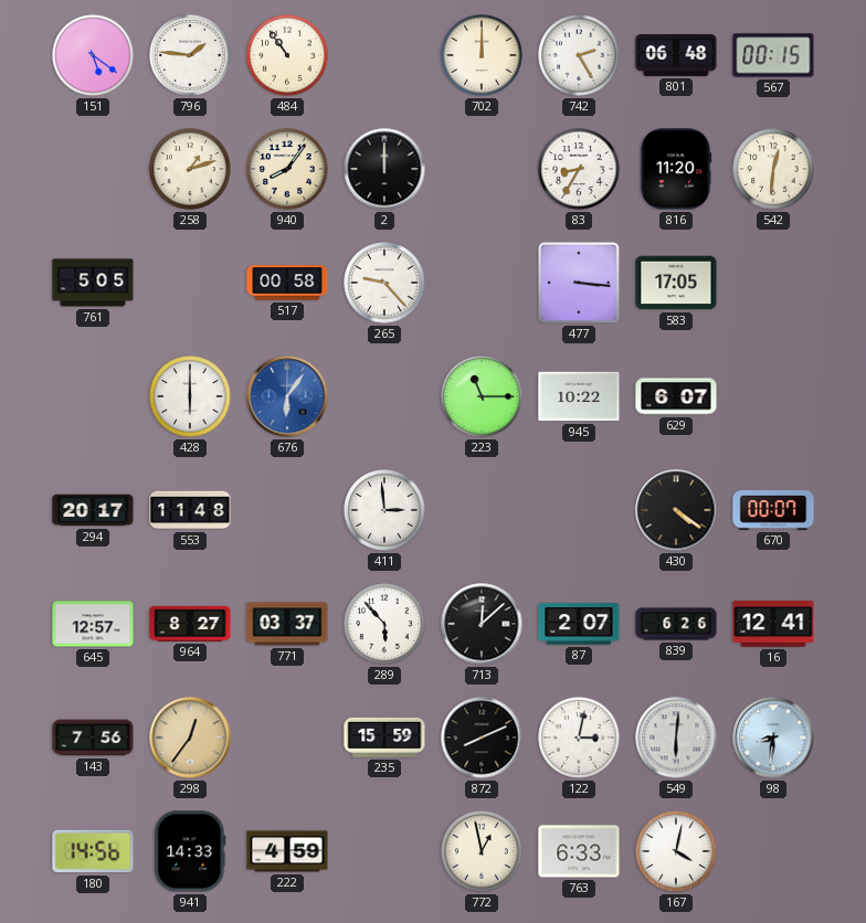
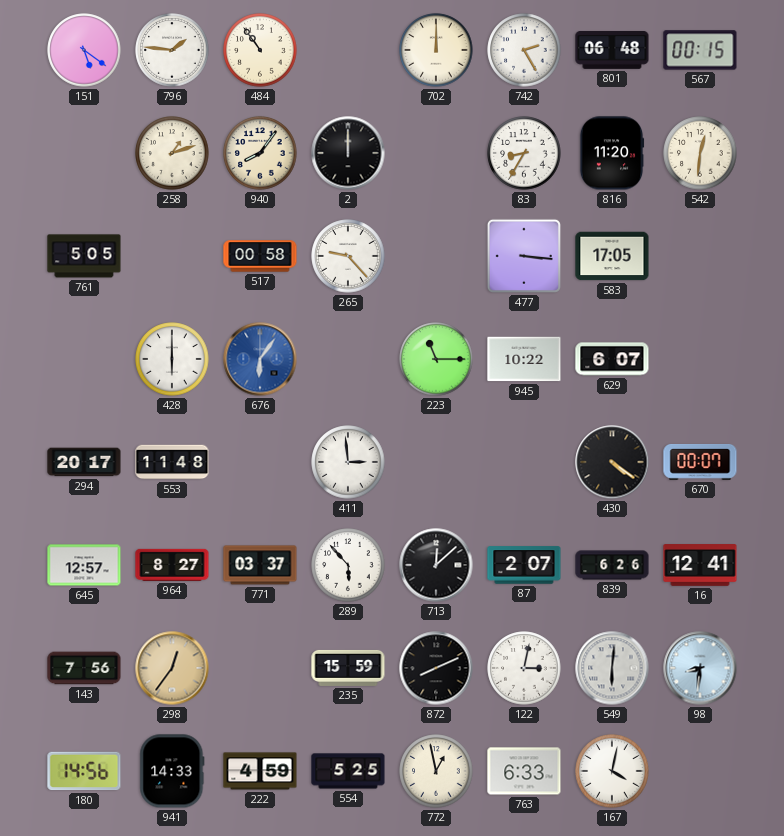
554: none -> 5:25 (348, 771)
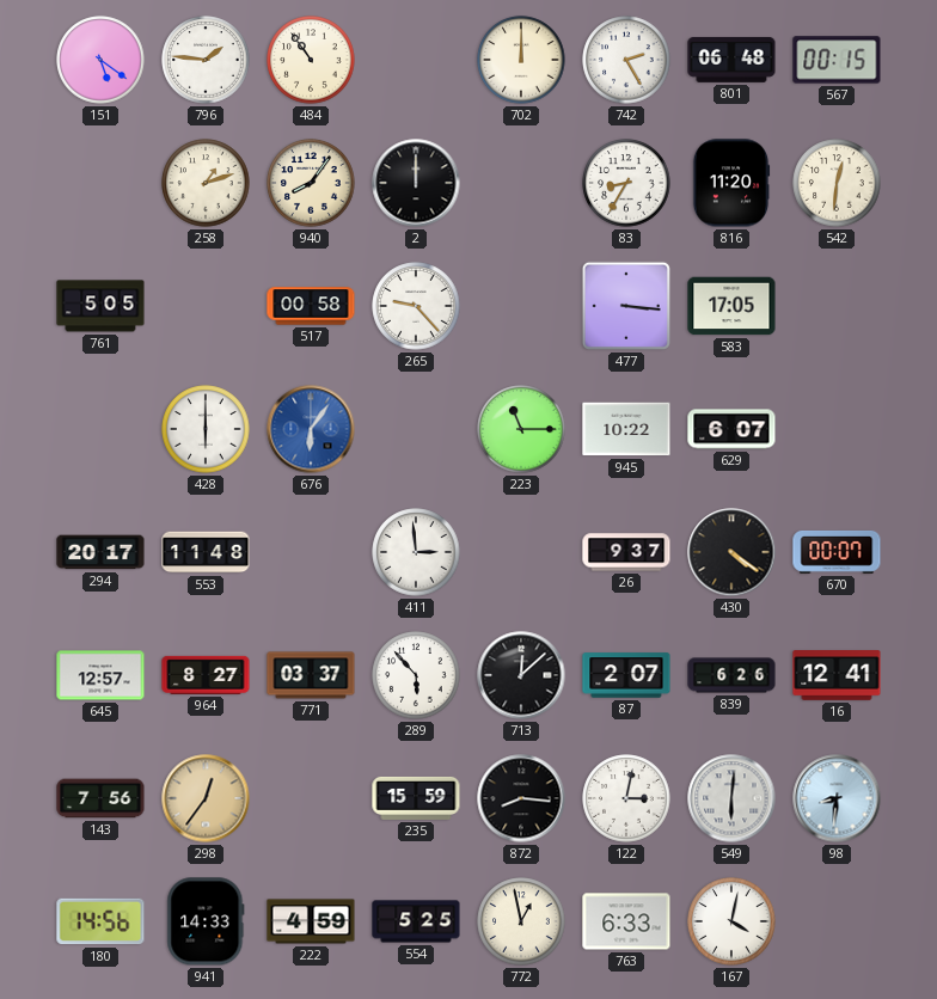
26: none -> 9:37 (626, 552)
872: 8:11 -> 8:16 (521, 798)
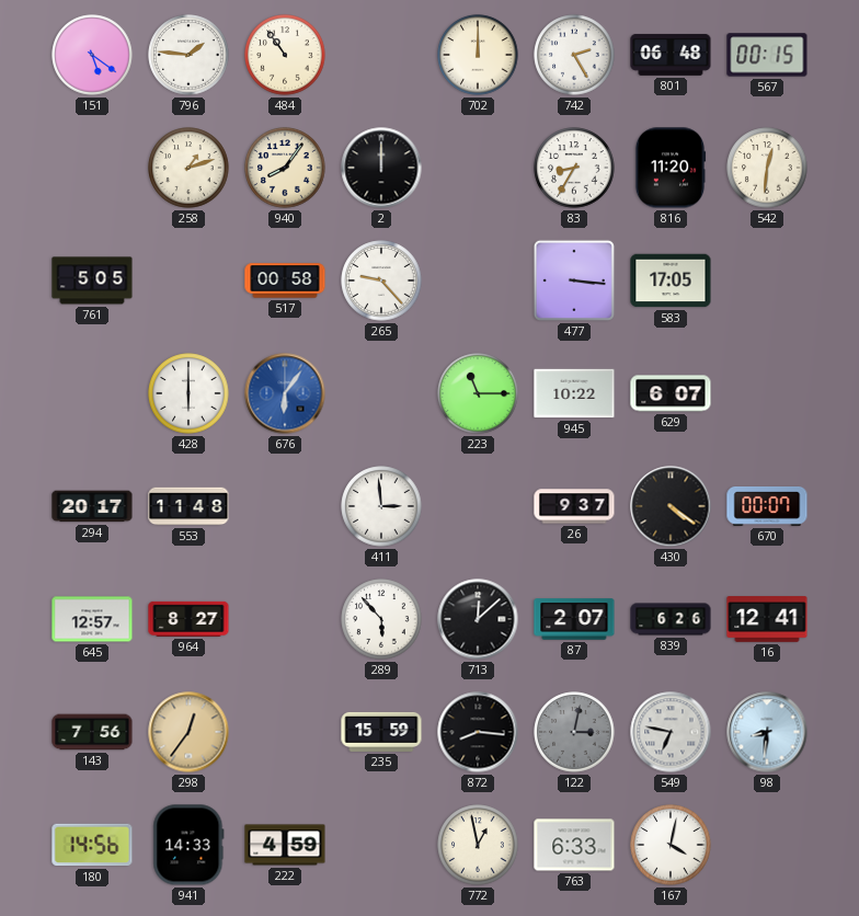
771: 03:37 -> none (311, 675)
122 dial: white -> grey (574, 732)
549: 6:01 -> 6:47 (671, 732)
554: 5:25 -> none (416, 921)
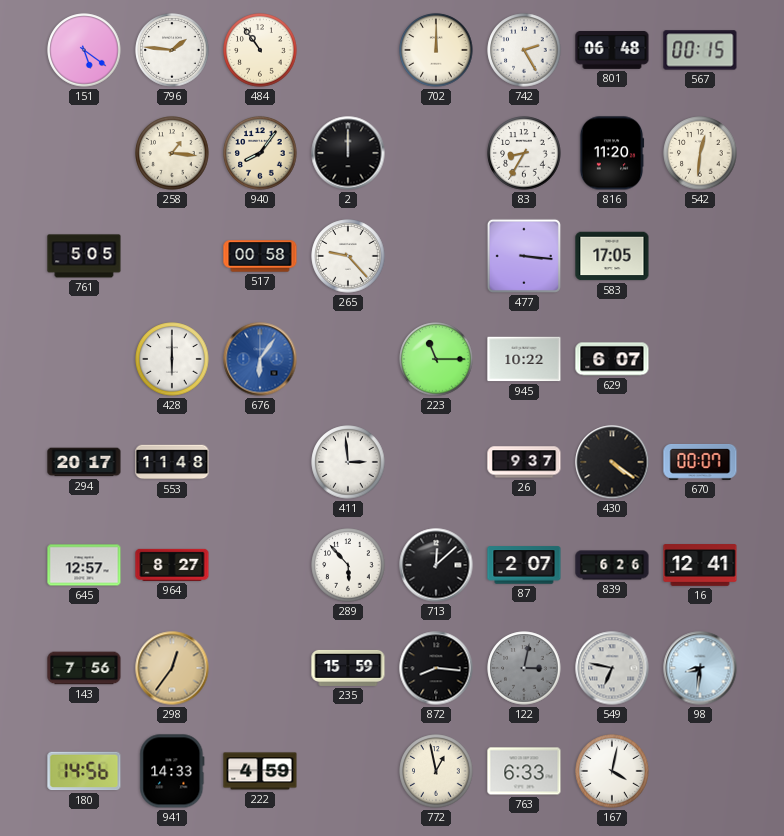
258: 1:12 -> 1:16 (172, 153)
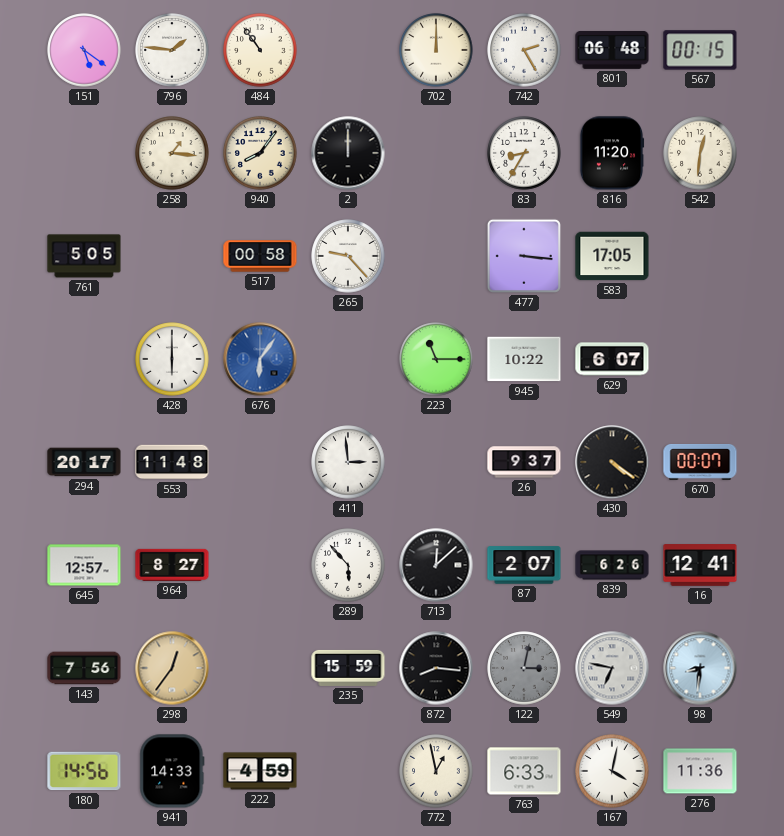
276: none -> 11:36 (700, 771)
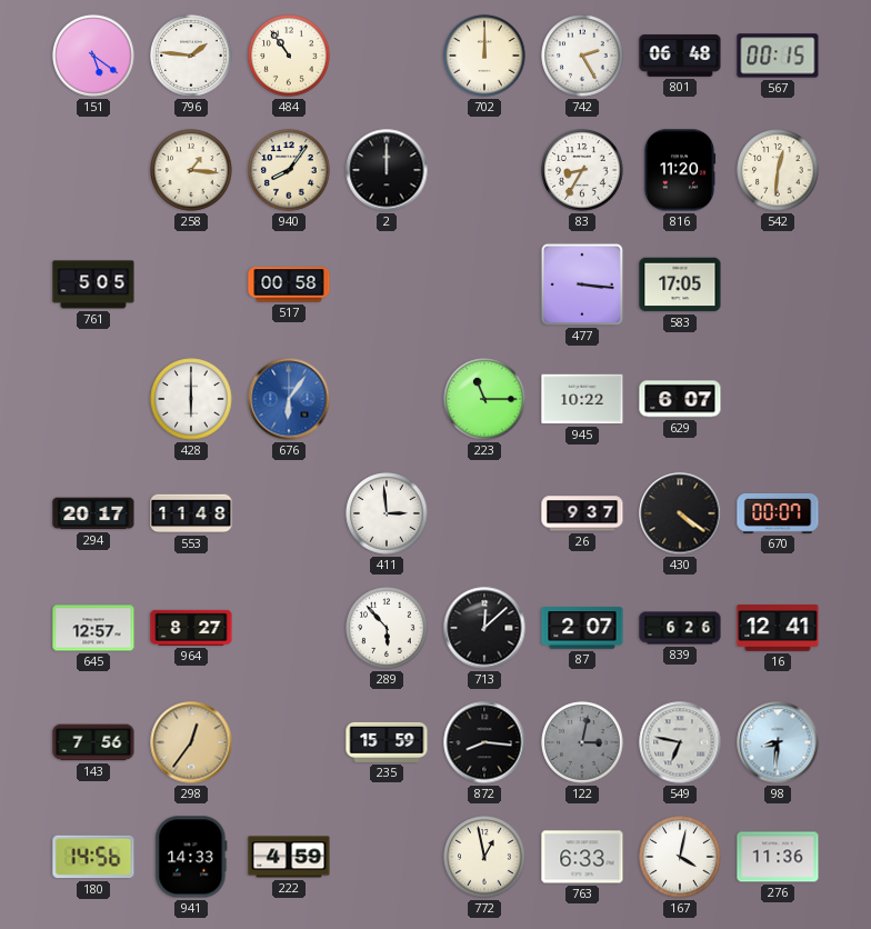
265: 9:23 -> none (348, 256)
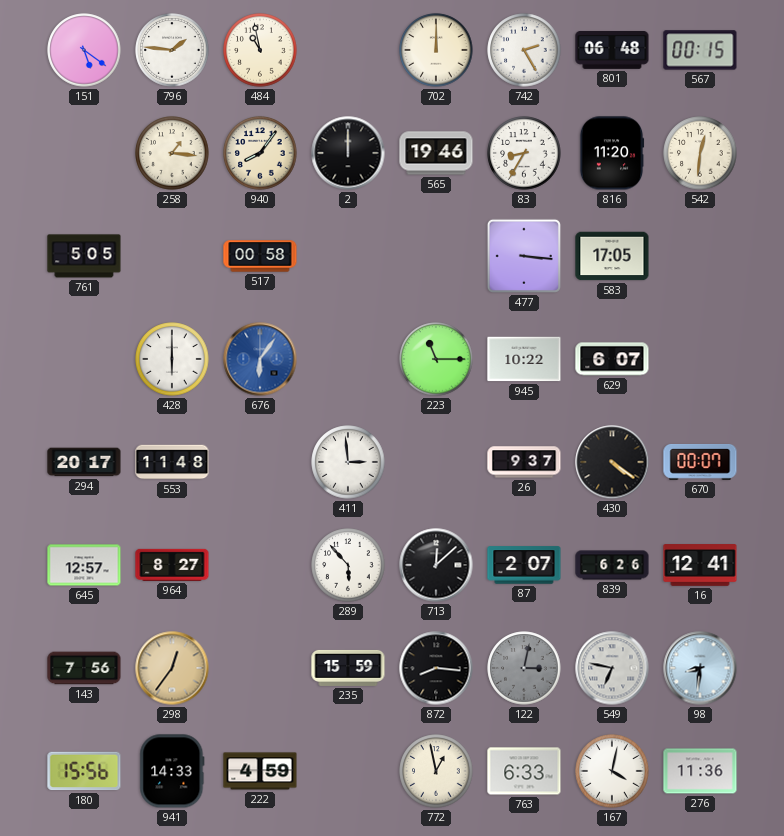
484: 10:54 -> 10:58 (260, 50)
565: none -> 19:46 (436, 153)
180: 14:56 -> 15:56 (84, 771)
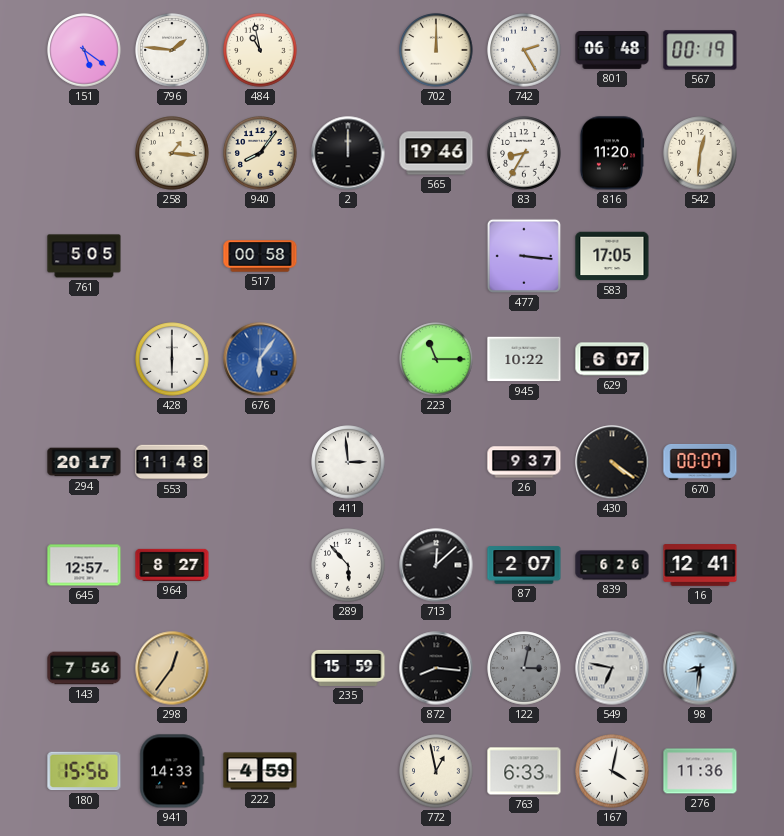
567: 00:15 -> 00:19 (700, 50)
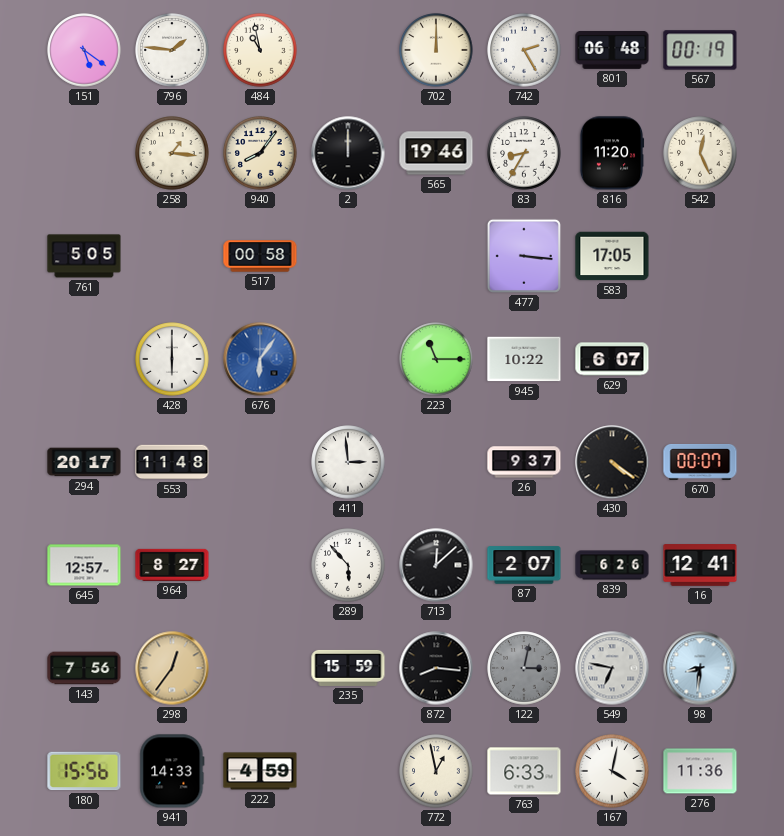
542: 12:31 -> 12:26 (700, 153)
